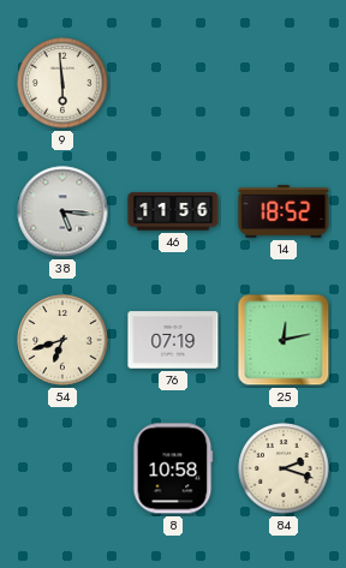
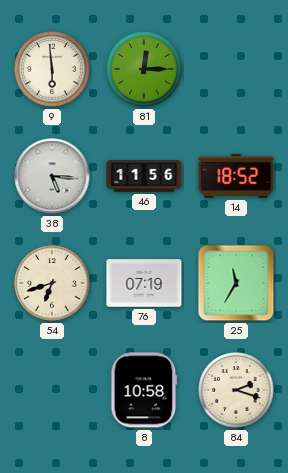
81: none -> 12:15 (144, 69)
25: 12:13 -> 11:35 (236, 283)
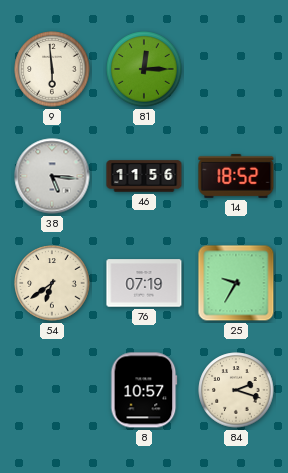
54: 6:42 -> 6:39 (52, 283)
25: 11:35 -> 9:35 (236, 283)
8: 10:58 -> 10:57 (144, 390)
